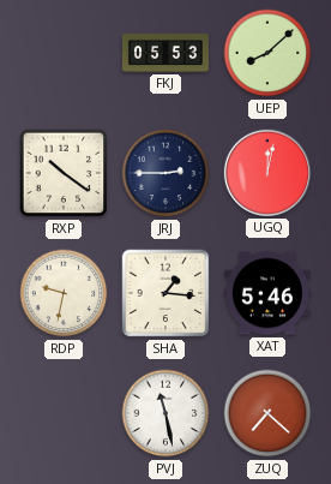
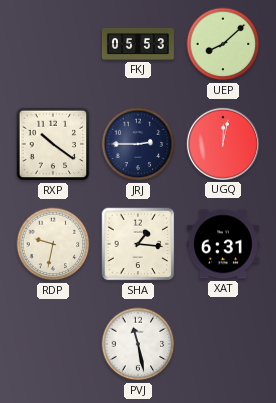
XAT: 5:46 -> 6:31 (223, 244)
ZUQ: 7:22 -> none (267, 413)
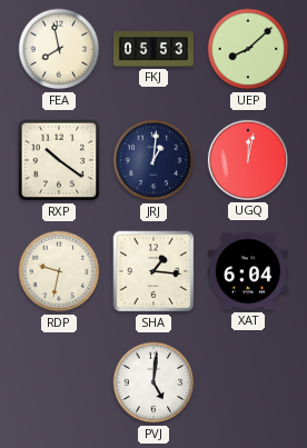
FEA: none -> 7:58 (59, 49)
JRJ: 2:45 -> 1:01 (153, 160)
XAT: 6:31 -> 6:04 (248, 271)
PVJ: 11:28 -> 5:01 (153, 382)
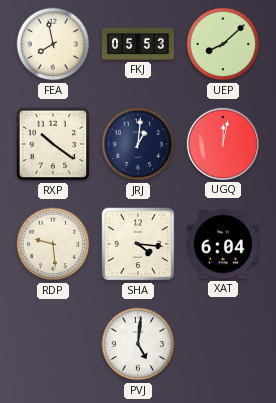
RDP: 9:32 -> 9:29 (53, 244)
SHA: 1:16 -> 4:16 (138, 244)
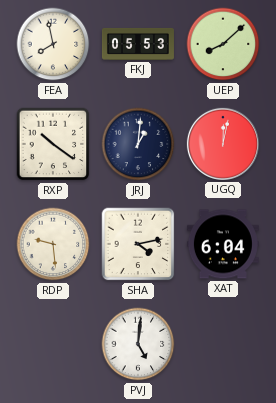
SHA: 4:16 -> 4:13 (138, 244)
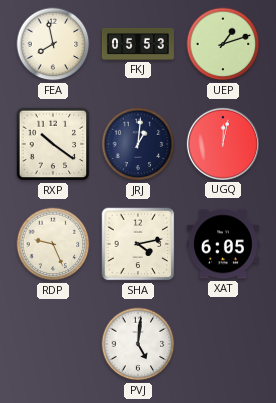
UEP: 8:08 -> 1:12 (223, 44)
RDP: 9:29 -> 9:26 (53, 244)
XAT: 6:04 -> 6:05 (223, 244)
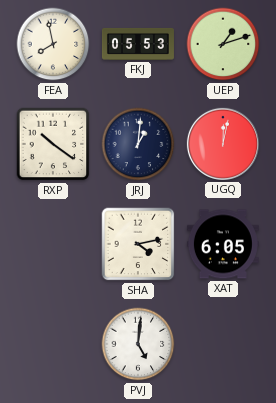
RDP: 9:26 -> none (53, 244)
